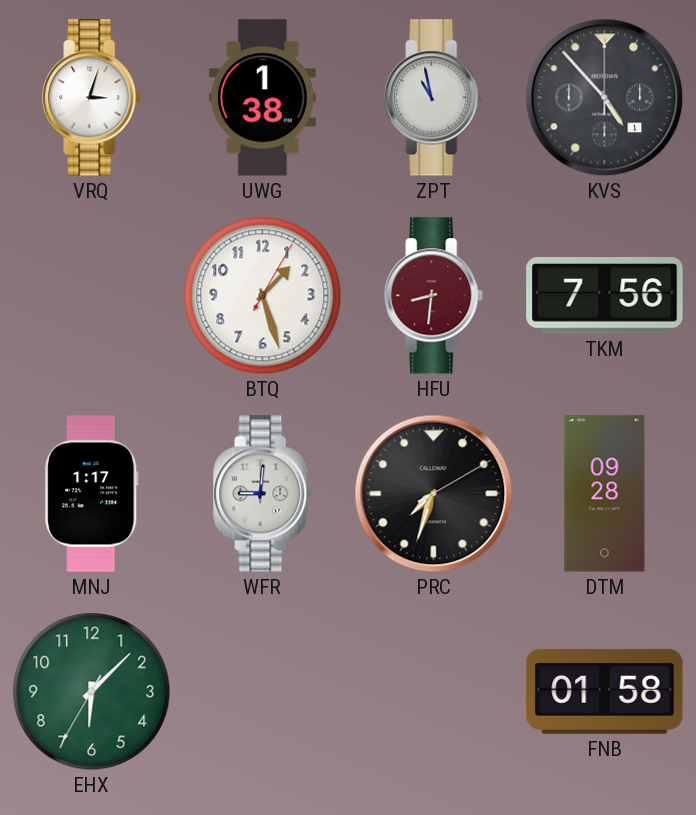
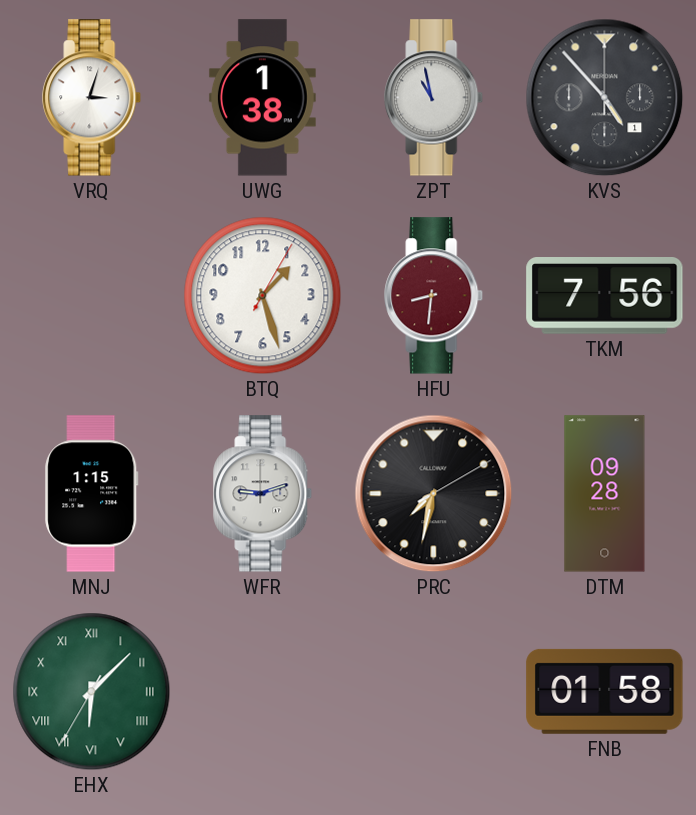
MNJ: 1:17 -> 1:15 (92, 494)
WFR: 9:01 -> 9:12 (263, 494)
PRC: 7:33 -> 7:32 (434, 494)
EHX numerals: Arabic -> Roman (92, 692)
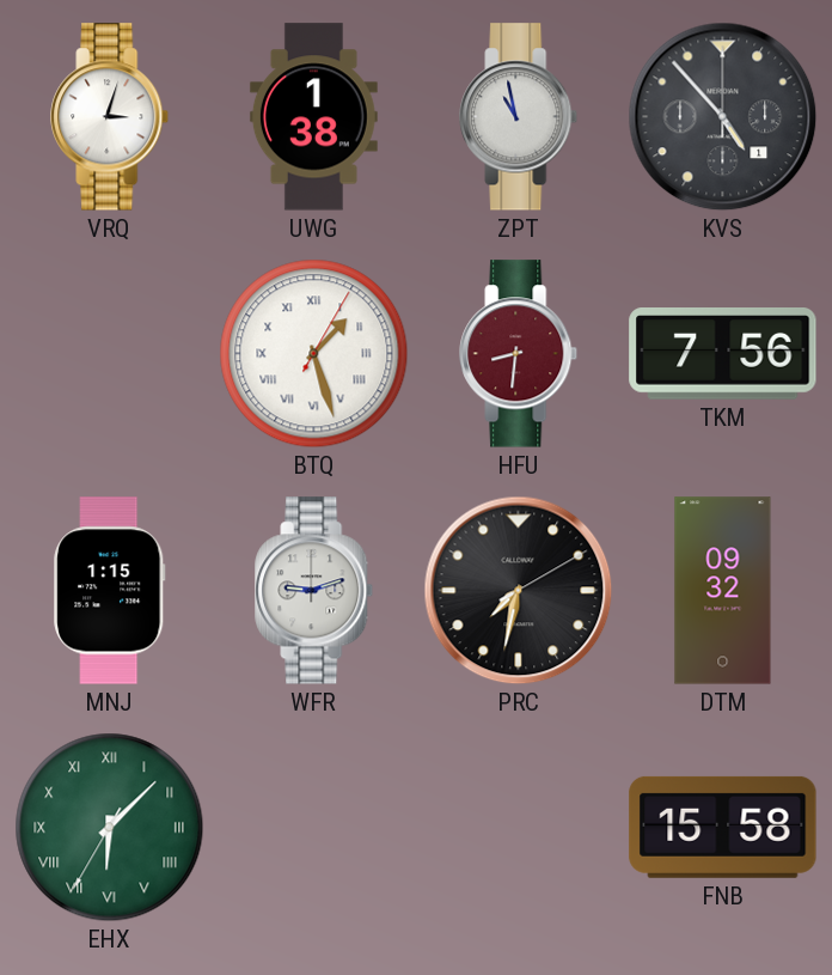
BTQ numerals: Arabic -> Roman (314, 354)
DTM: 09:28 -> 09:32 (723, 591)
FNB: 01:58 -> 15:58 (723, 827)
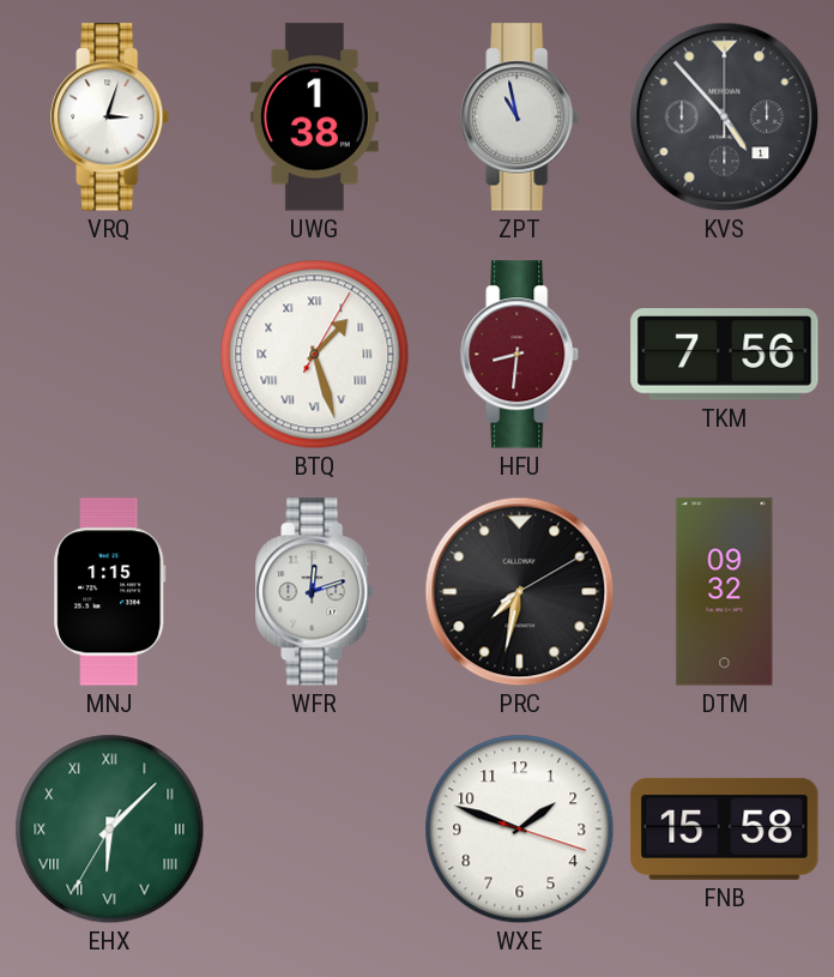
WFR: 9:12 -> 12:12 (315, 592)
WXE: none -> 1:48 (520, 830)
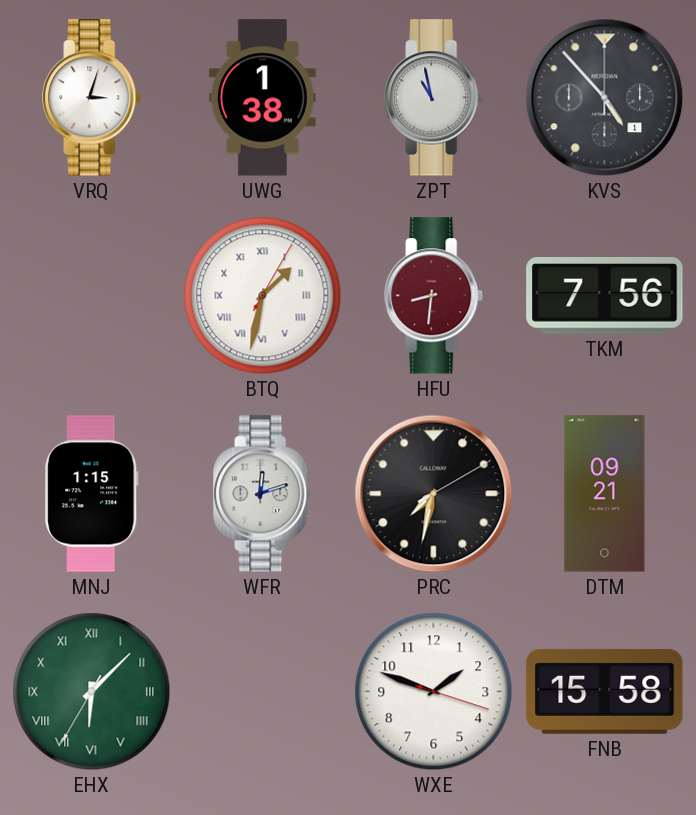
BTQ: 1:27 -> 1:32 (263, 296)
DTM: 09:32 -> 09:21 (605, 494)
